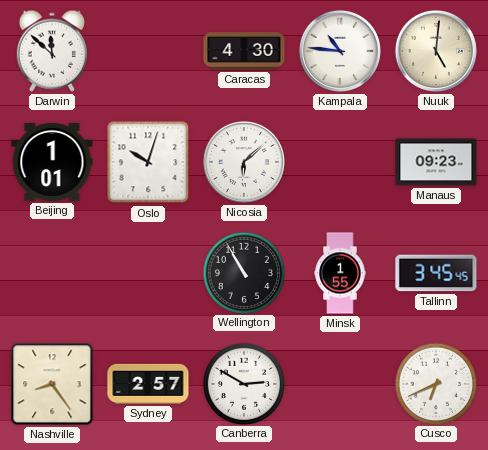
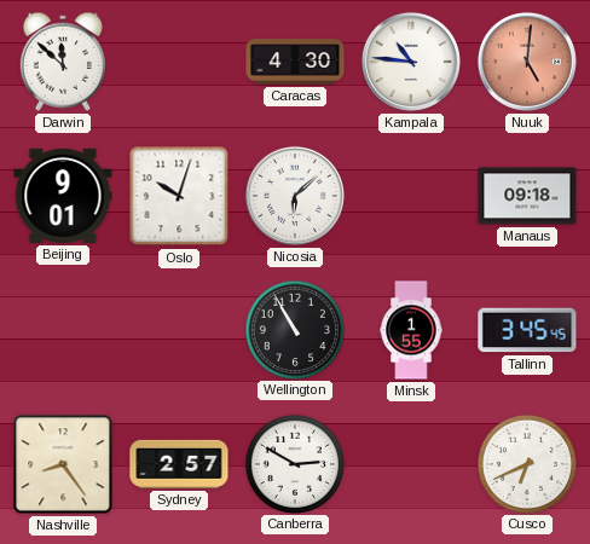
Nuuk dial: cream -> salmon (527, 62)
Beijing: 1:01 -> 9:01 (63, 196)
Manaus: 09:23 -> 09:18 (527, 196)
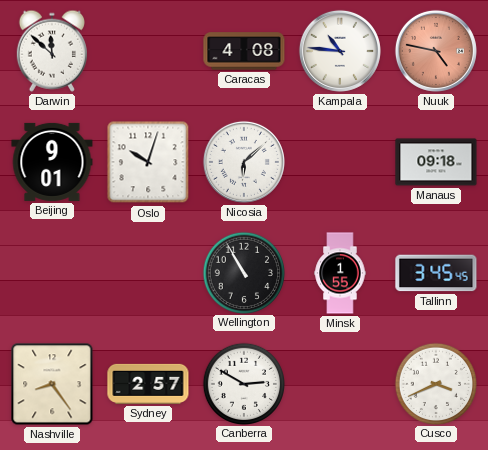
Caracas: 4:30 -> 4:08 (244, 51)
Nuuk: 5:01 -> 4:47 (436, 51)
Cusco: 6:41 -> 3:41 (435, 383)
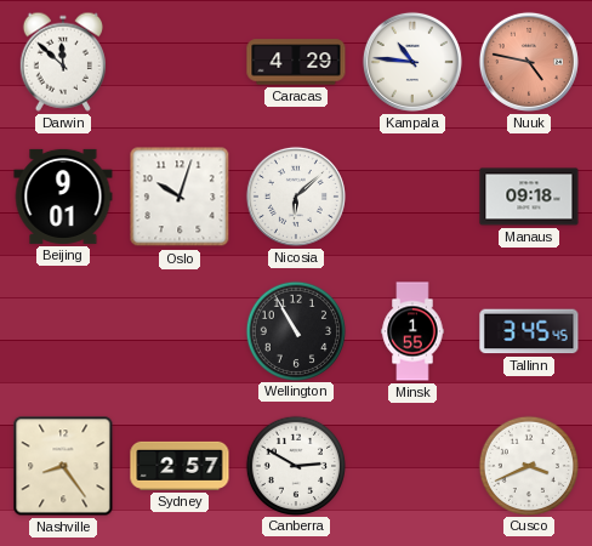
Caracas: 4:08 -> 4:29 (296, 62)
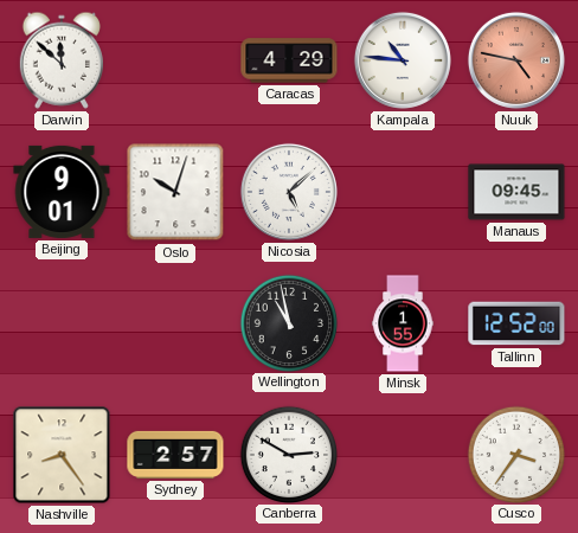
Nicosia: 6:08 -> 5:08 (289, 192)
Manaus: 09:18 -> 09:45 (516, 192)
Wellington: 10:55 -> 10:58 (288, 322)
Tallinn: 3:45 -> 12:52 (516, 323)
Cusco: 3:41 -> 3:36 (515, 454)
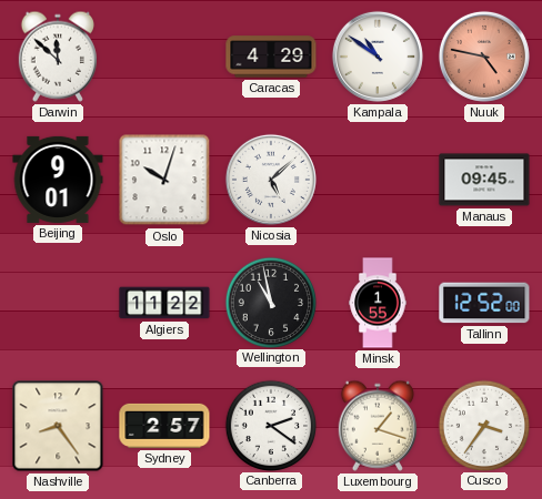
Kampala: 10:46 -> 10:51 (378, 57)
Algiers: none -> 11:22 (164, 303)
Canberra: 2:50 -> 2:21 (270, 425)
Luxembourg: none -> 1:18 (377, 426)
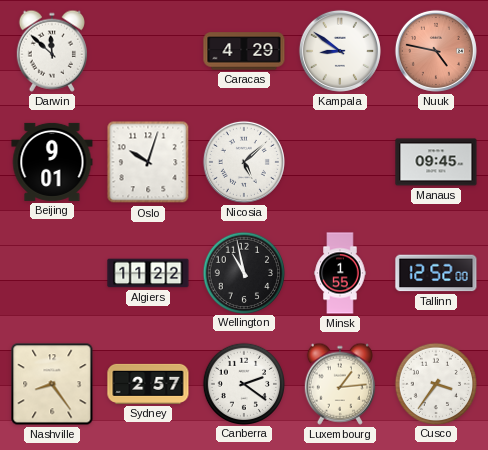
Kampala: 10:51 -> 8:51 (340, 51)
Luxembourg: 1:18 -> 1:14 (339, 384)
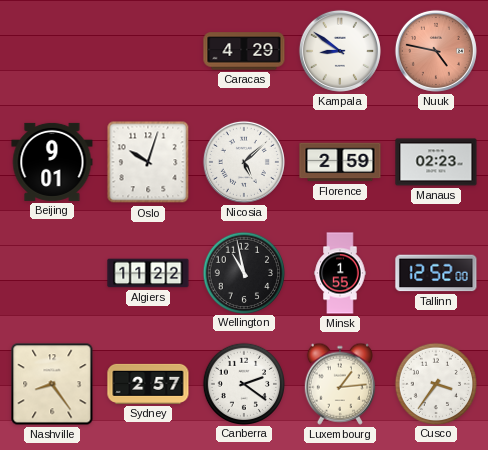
Darwin: 11:52 -> none (51, 51)
Florence: none -> 2:59 (340, 162)
Manaus: 09:45 -> 02:23 (436, 162)
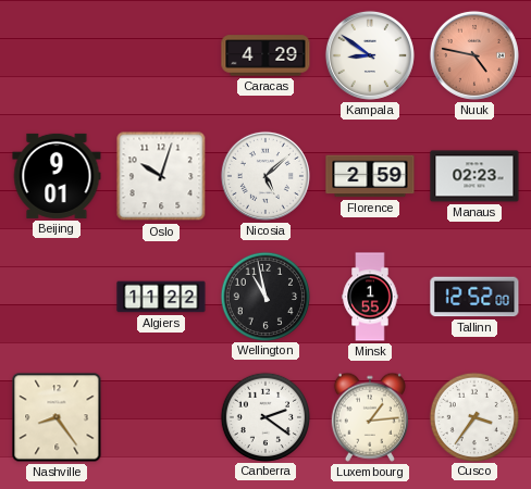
Sydney: 2:57 -> none (148, 384)
